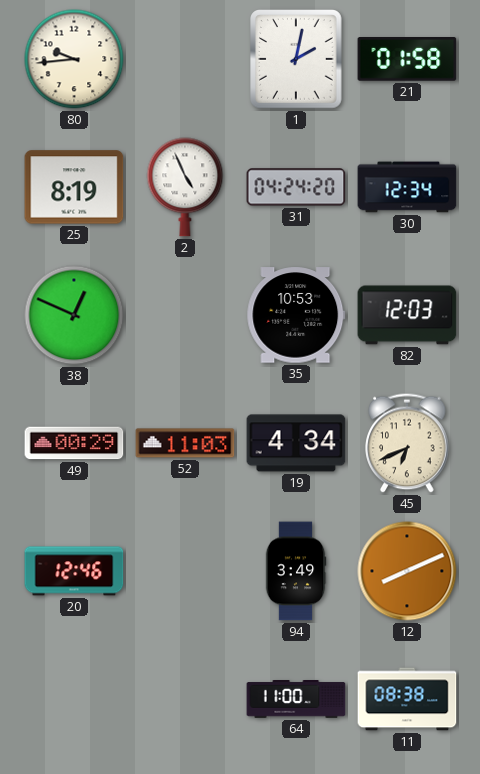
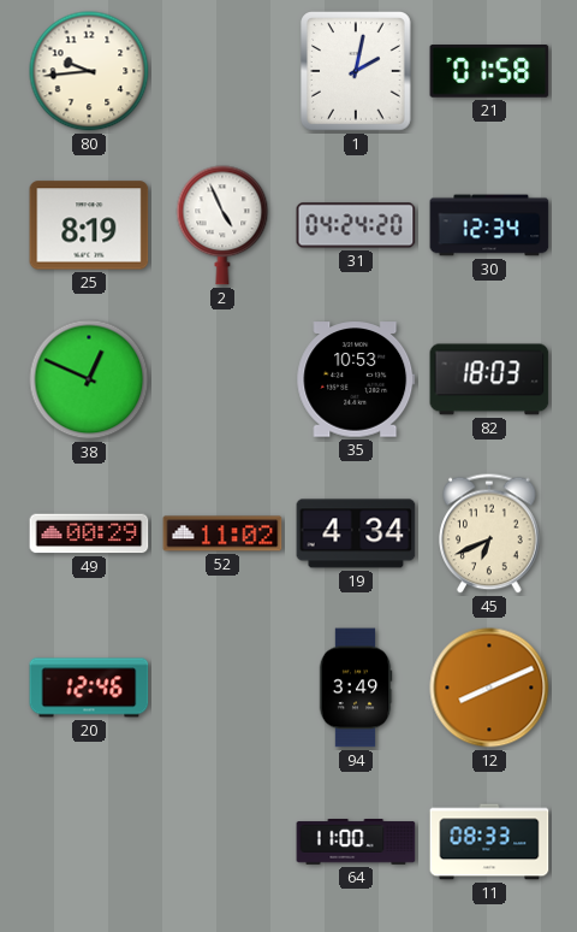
82: 12:03 -> 18:03 (489, 379)
52: 11:03 -> 11:02 (222, 533)
11: 08:38 -> 08:33 (489, 842)
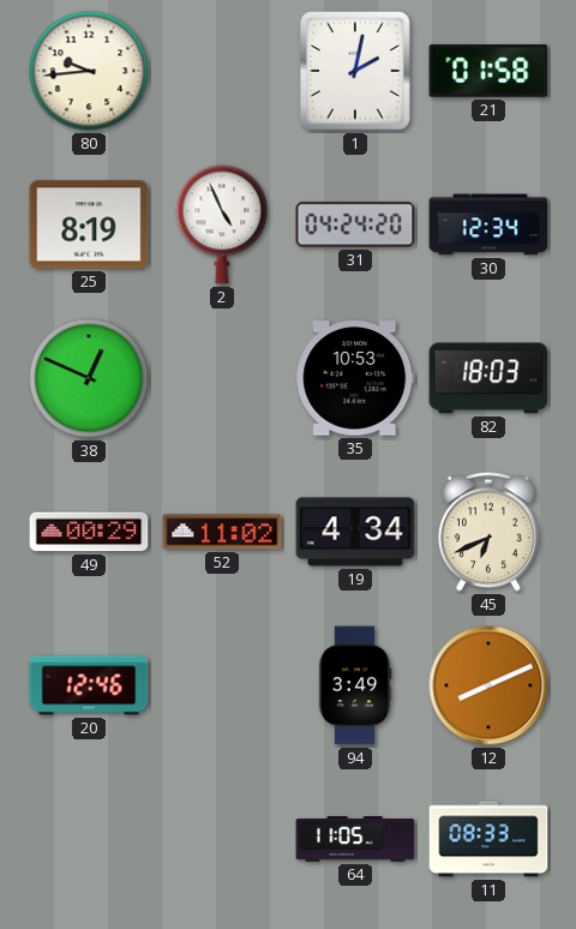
64: 11:00 -> 11:05 (355, 840)
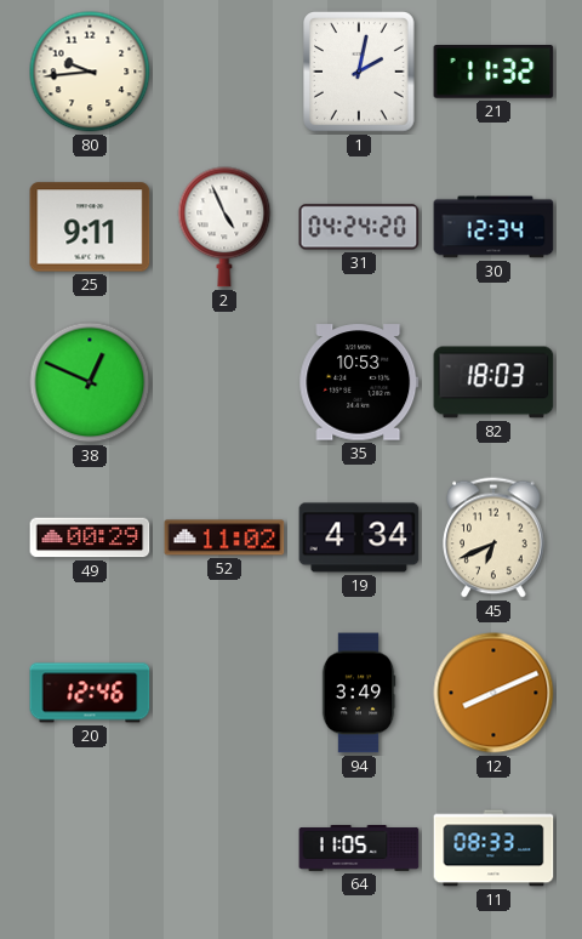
21: 01:58 -> 11:32 (493, 73)
25: 8:19 -> 9:11 (90, 227)
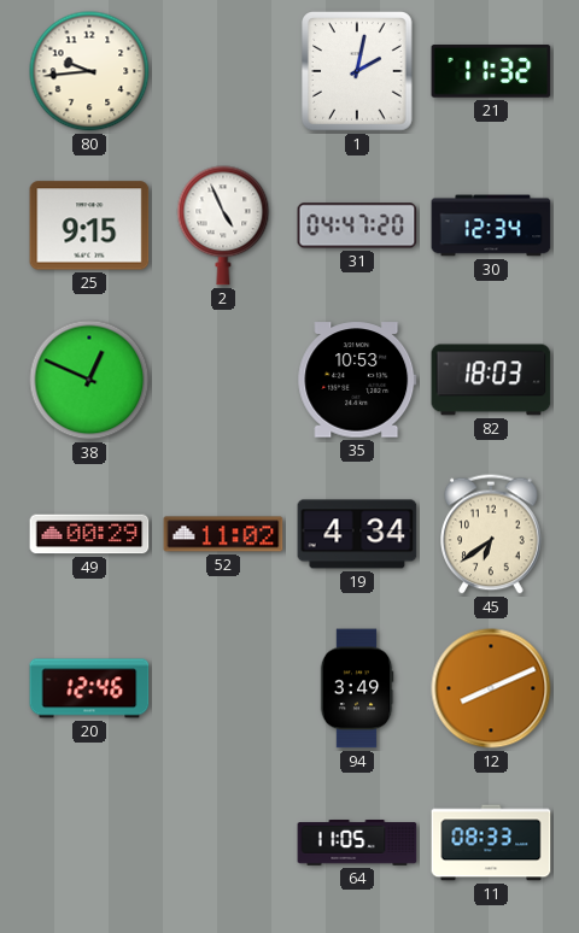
25: 9:11 -> 9:15 (89, 225)
31: 04:24 -> 04:47 (357, 225)
45: 6:41 -> 6:39 (491, 534)
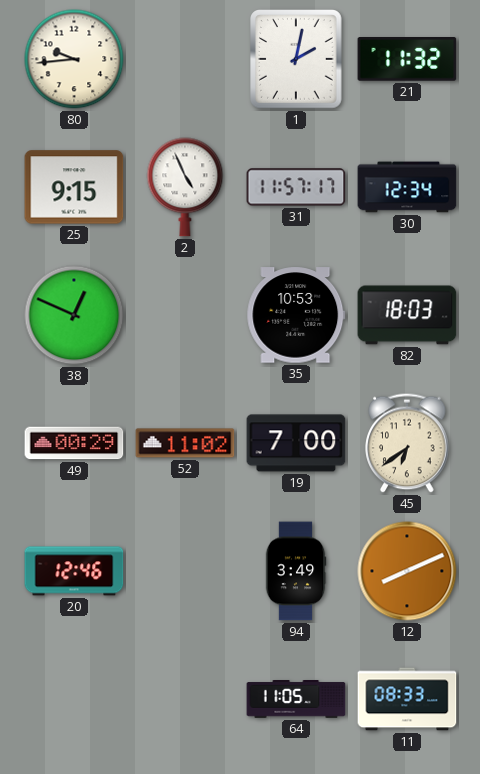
31: 04:47 -> 11:57 (296, 187)
19: 4:34 -> 7:00 (296, 443)
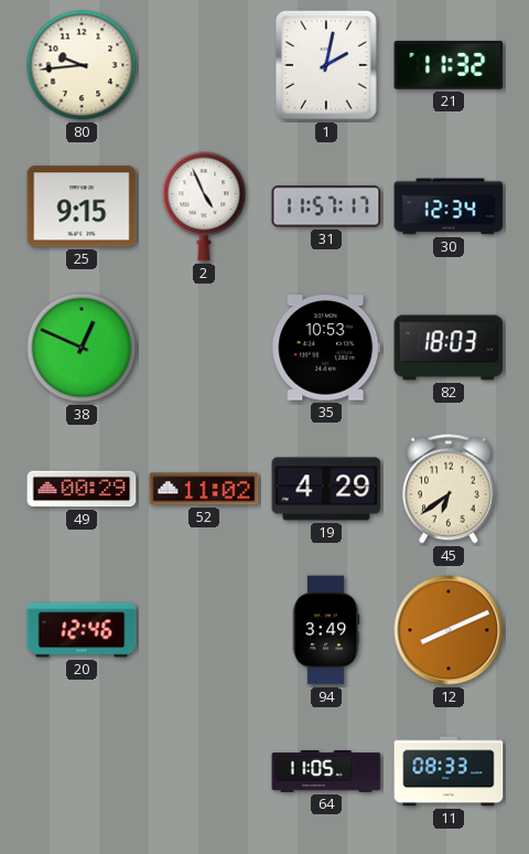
19: 7:00 -> 4:29 (326, 489)
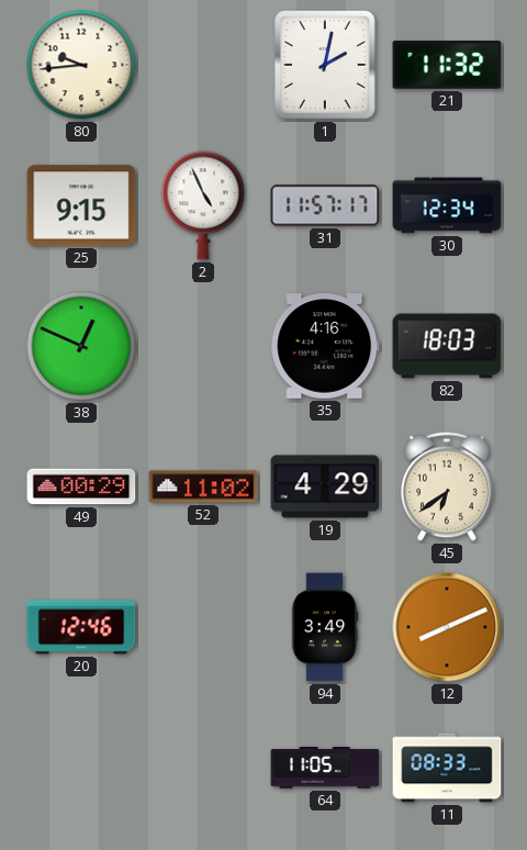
35: 10:53 -> 4:16 (325, 346)
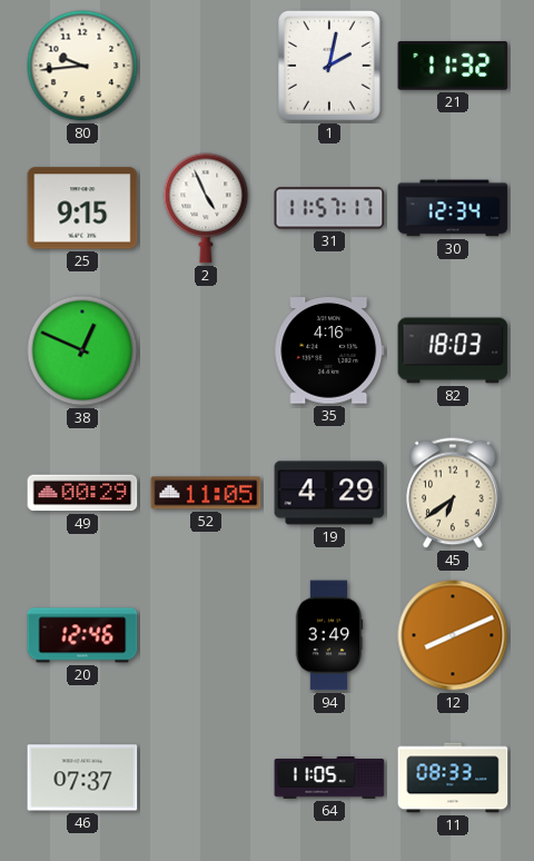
52: 11:02 -> 11:05 (206, 493)
46: none -> 07:37 (82, 778)
